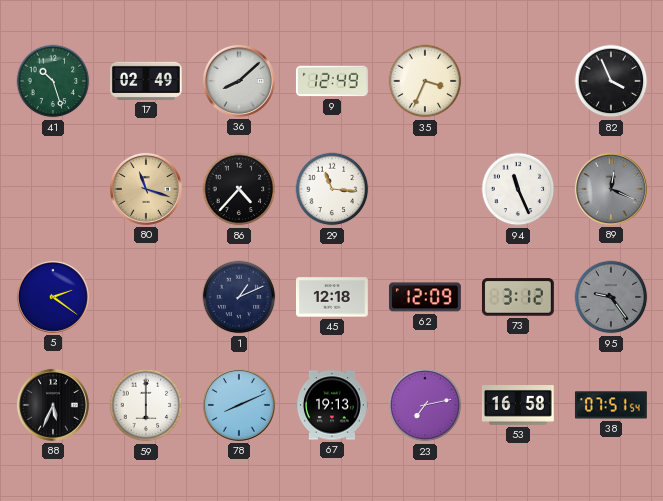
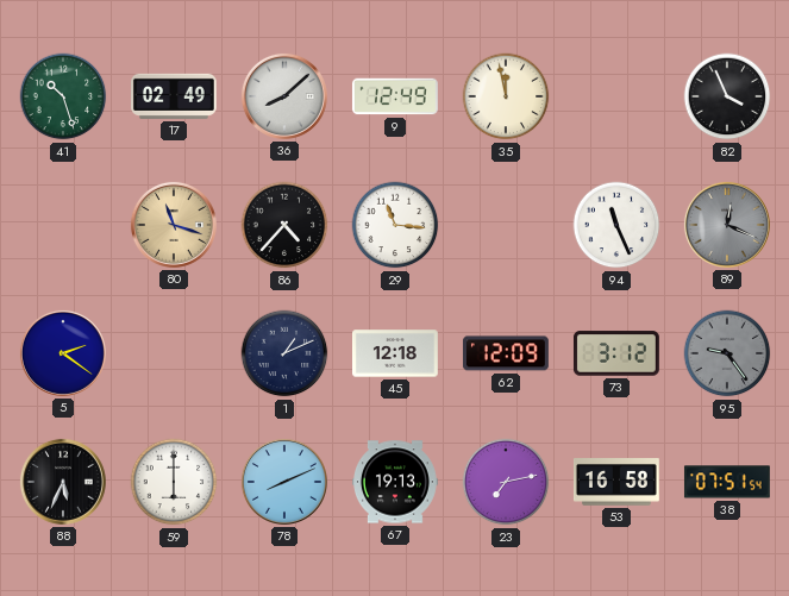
35: 3:34 -> 11:58 (506, 96)
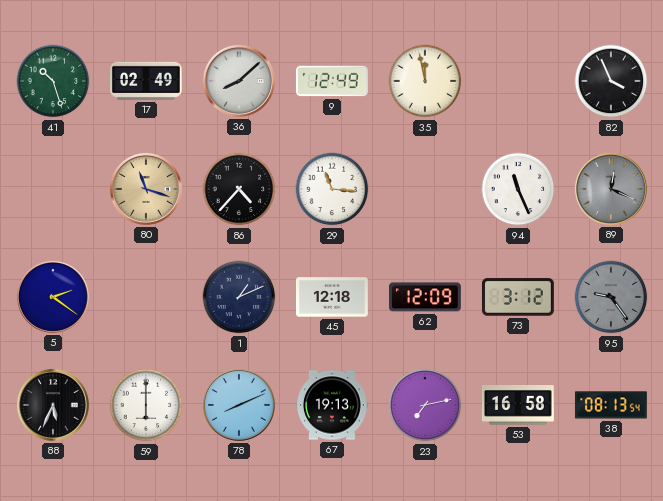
38: 07:51 -> 08:13 (611, 405)
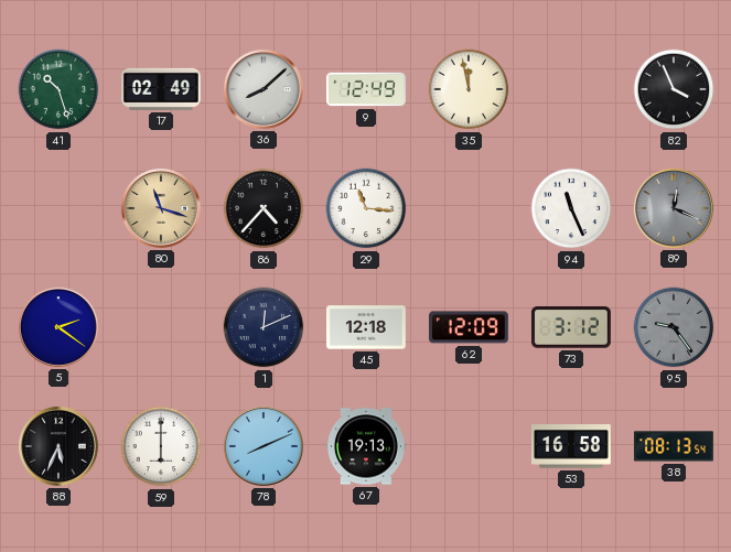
1: 1:11 -> 12:11 (264, 327)
23: 7:13 -> none (425, 405)
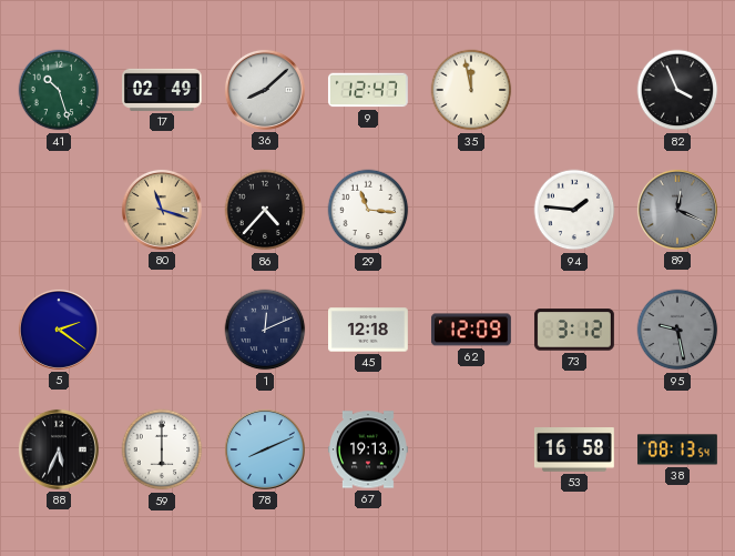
9: 12:49 -> 12:47 (368, 90)
94: 11:26 -> 1:46 (574, 210)
95: 9:24 -> 9:28 (677, 330)
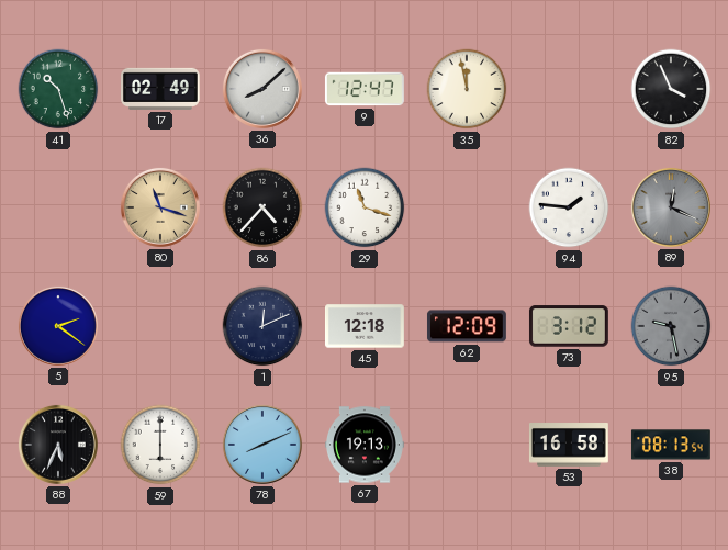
29: 11:16 -> 11:18 (365, 207)
